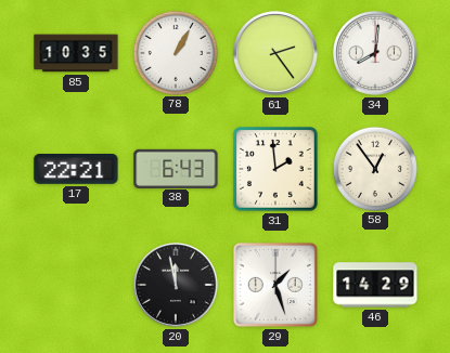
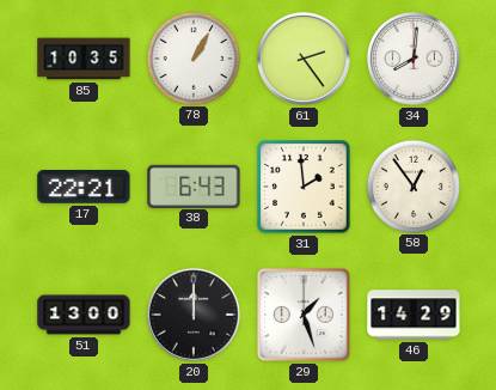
51: none -> 13:00 (84, 315)
20: 11:58 -> 12:00 (194, 315)
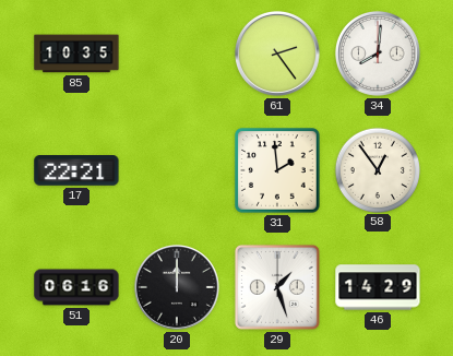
78: 1:05 -> none (192, 57)
38: 6:43 -> none (194, 185)
51: 13:00 -> 06:16 (76, 287)
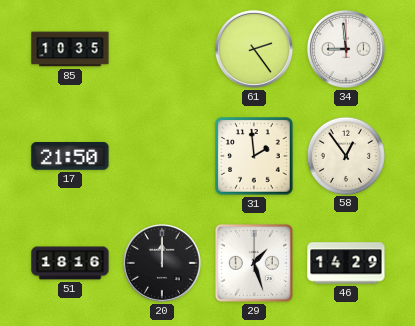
34: 8:01 -> 8:59 (346, 49)
17: 22:21 -> 21:50 (70, 156)
51: 06:16 -> 18:16 (70, 263)
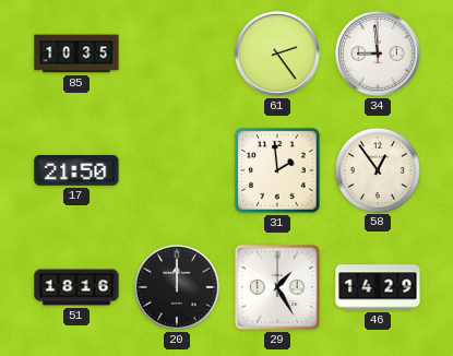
29: 1:27 -> 1:25 (277, 287)
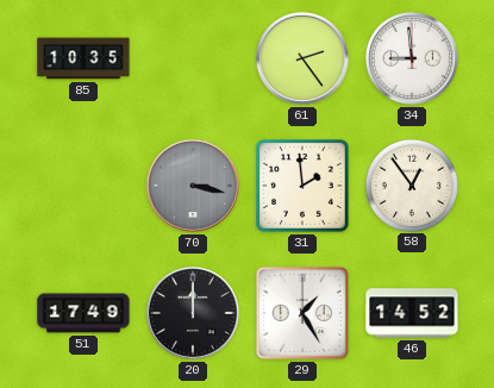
17: 21:50 -> none (76, 170)
70: none -> 3:17 (193, 186)
51: 18:16 -> 17:49 (83, 313)
46: 14:29 -> 14:52 (412, 313)
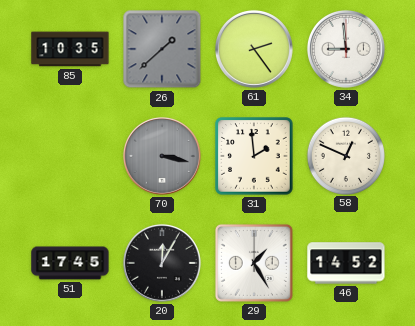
26: none -> 1:38 (162, 49)
58: 12:54 -> 12:49 (345, 155)
51: 17:49 -> 17:45 (70, 263)
20: 12:00 -> 12:05 (162, 263)
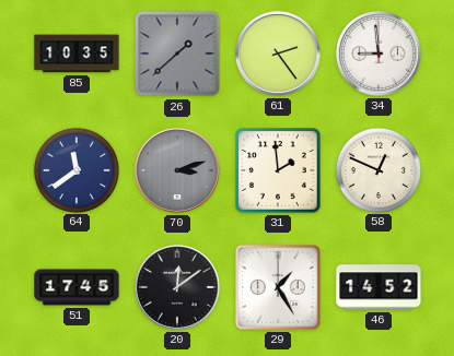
64: none -> 11:39 (75, 169)
70: 3:17 -> 3:12 (177, 170)
20: 12:05 -> 12:09 (177, 287)
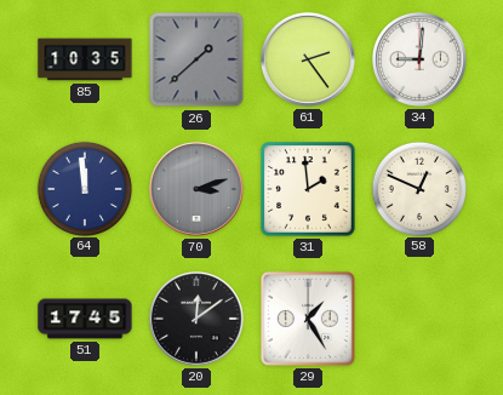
34: 8:59 -> 9:01 (419, 59)
64: 11:39 -> 11:59 (84, 188)
46: 14:52 -> none (379, 287)
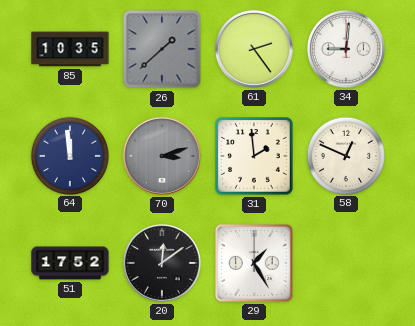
51: 17:45 -> 17:52 (70, 263)
